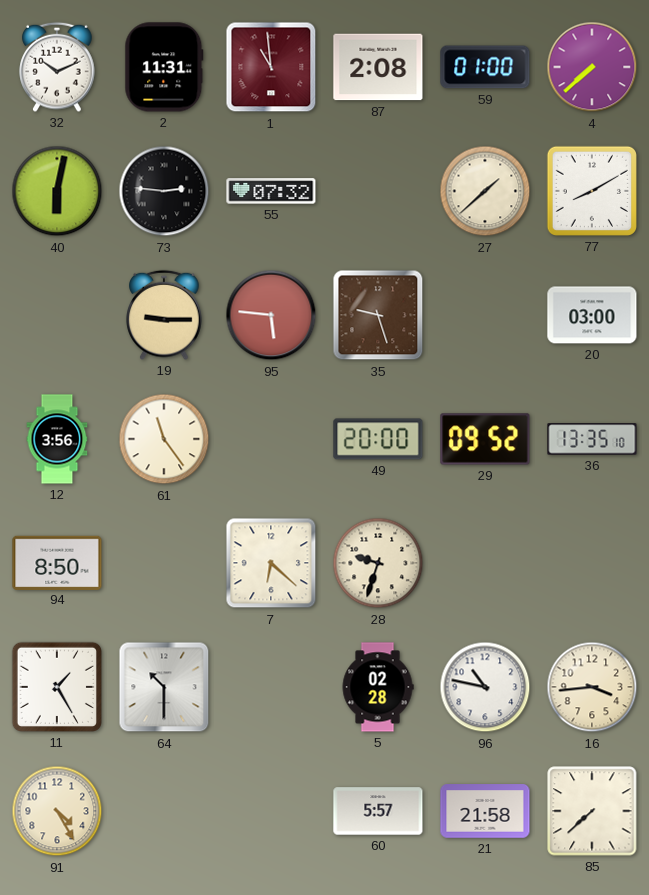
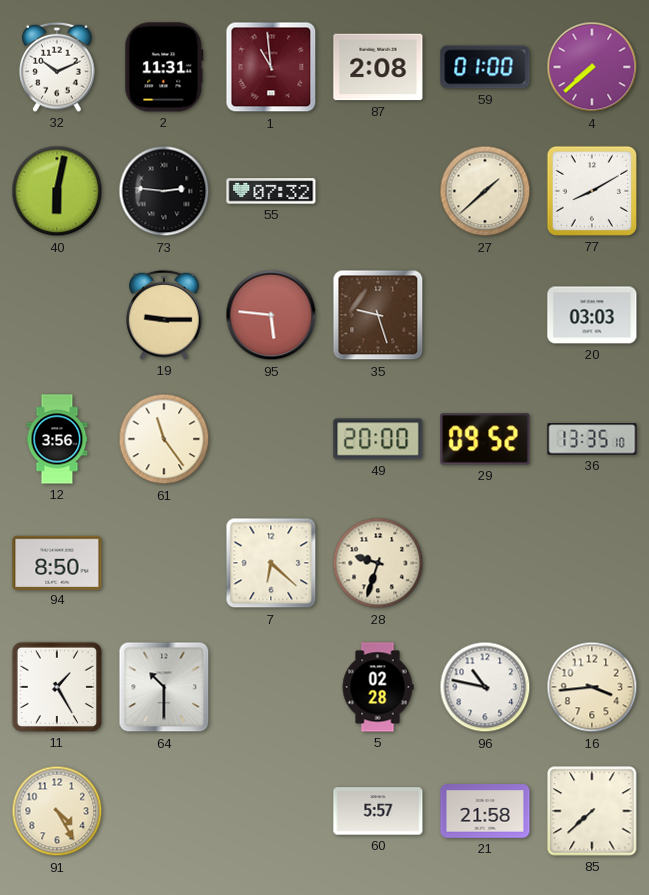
20: 03:00 -> 03:03 (592, 315)
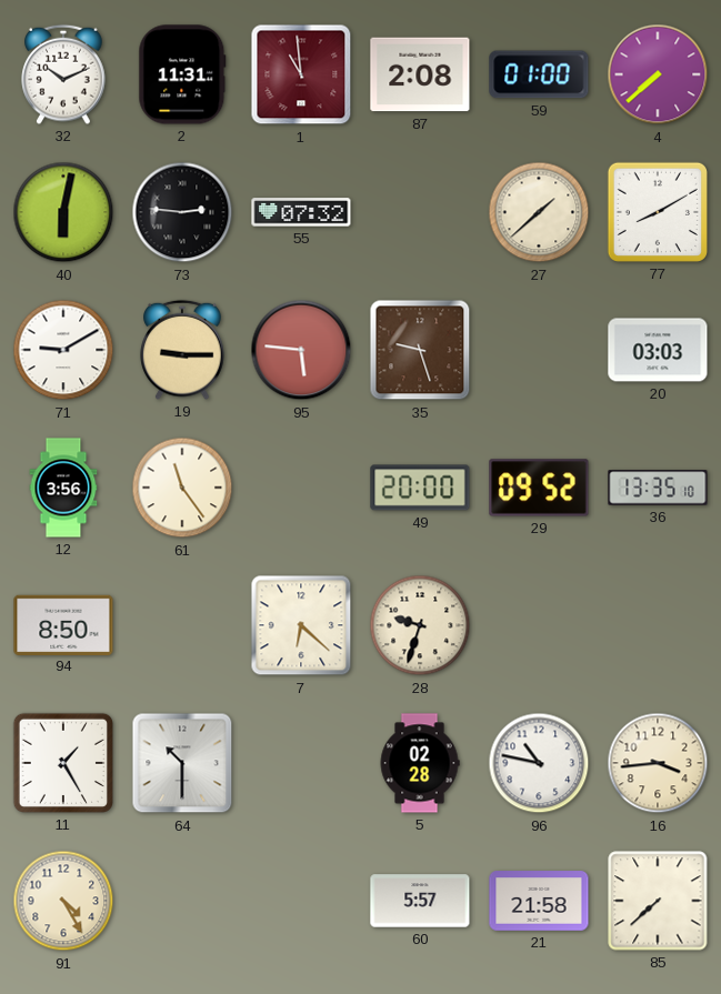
71: none -> 9:10 (63, 350)
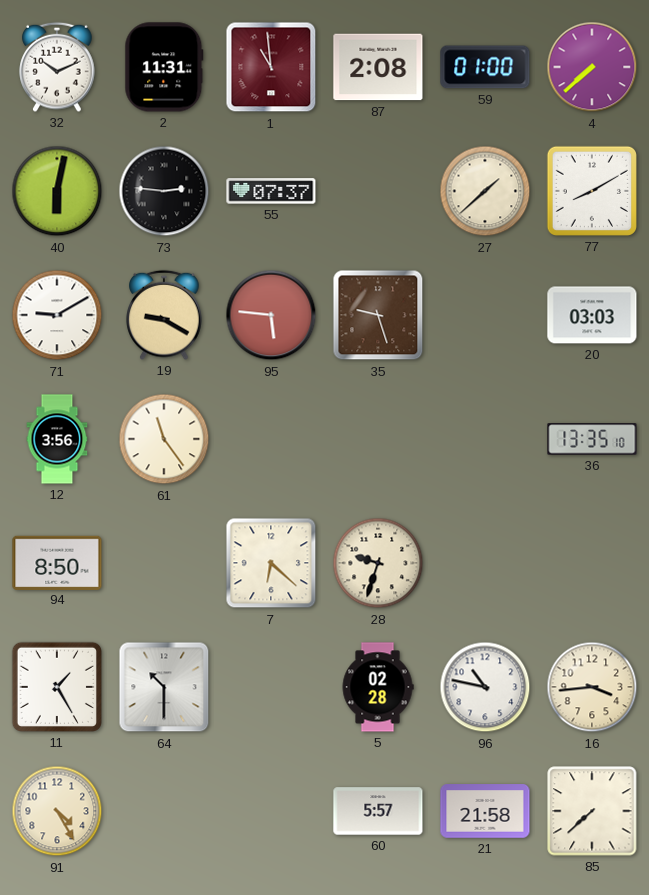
55: 07:32 -> 07:37 (271, 191)
19: 9:15 -> 9:20 (164, 315)
49: 20:00 -> none (420, 488)
29: 09:52 -> none (539, 488)
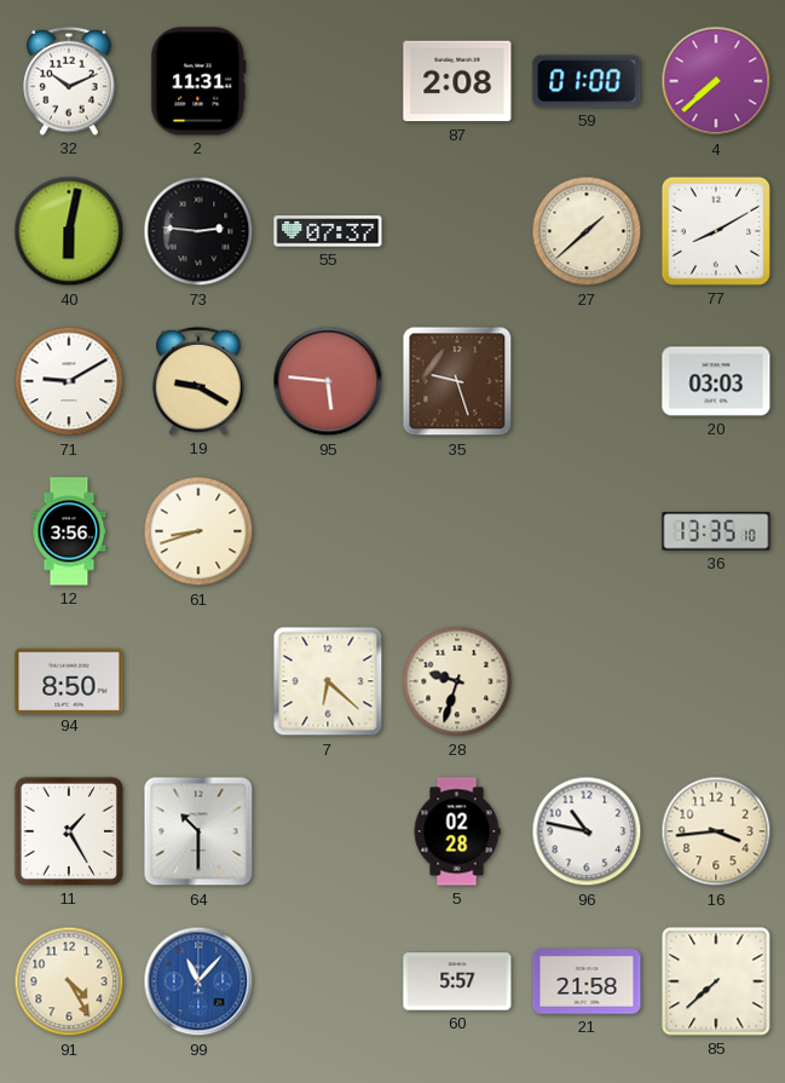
1: 10:59 -> none (271, 67)
61: 11:24 -> 8:42 (198, 531)
99: none -> 11:07 (198, 981)
